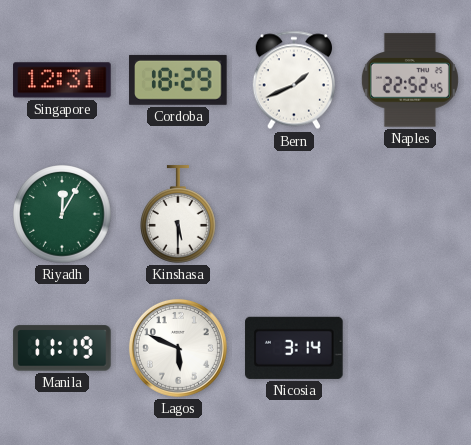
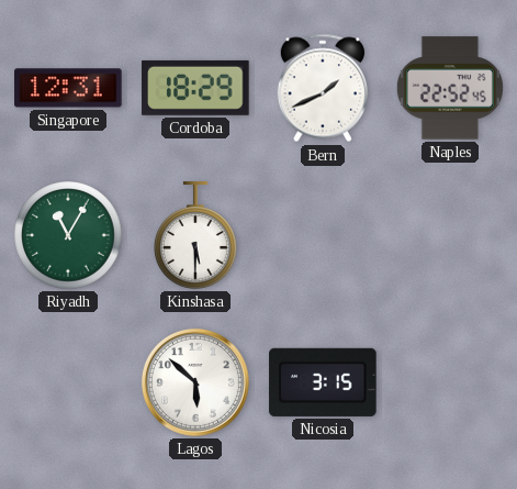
Riyadh: 12:05 -> 11:05 (68, 235)
Manila: 11:19 -> none (62, 348)
Lagos: 5:49 -> 5:52 (195, 382)
Nicosia: 3:14 -> 3:15 (323, 382)
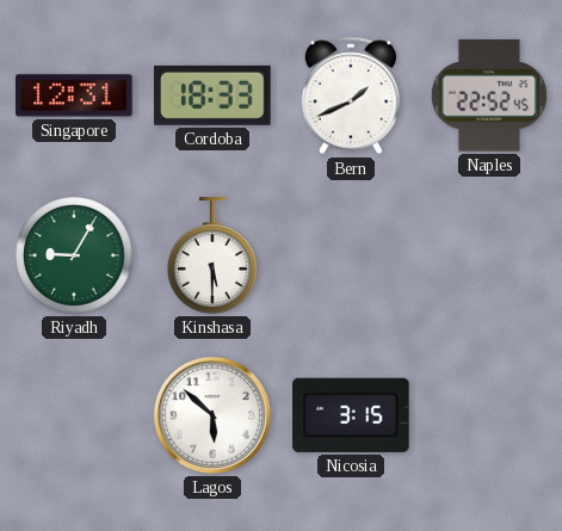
Cordoba: 18:29 -> 18:33 (212, 95)
Riyadh: 11:05 -> 9:05 (74, 255)
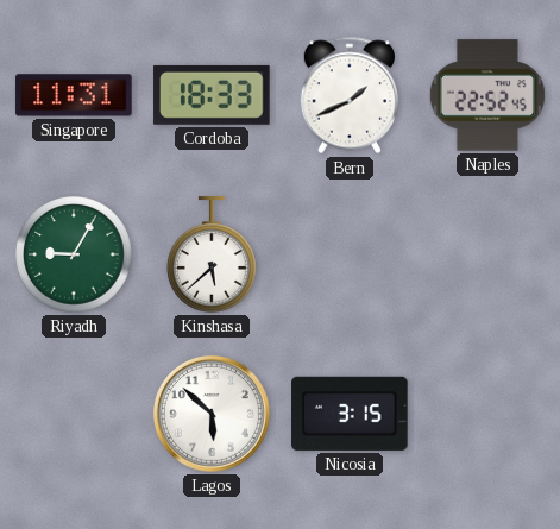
Singapore: 12:31 -> 11:31 (74, 95)
Kinshasa: 5:30 -> 5:38 (213, 254)
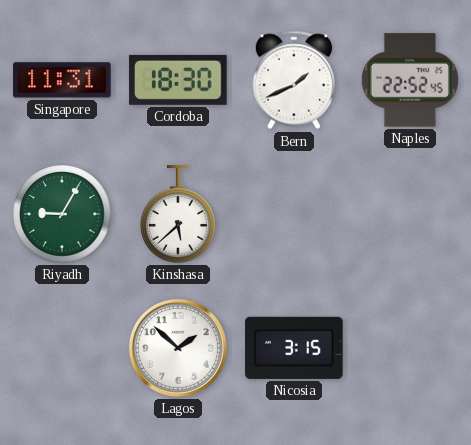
Cordoba: 18:33 -> 18:30 (178, 80)
Lagos: 5:52 -> 1:52 (178, 348)
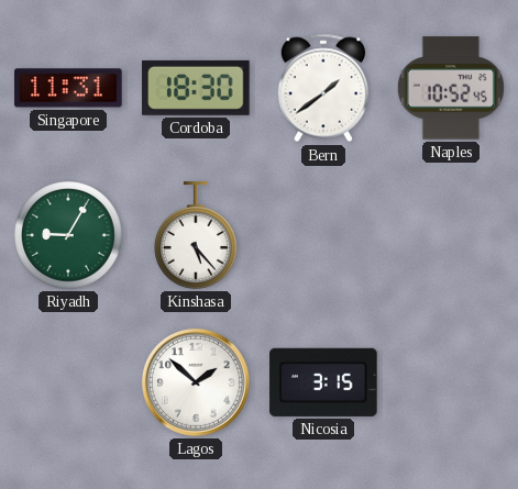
Bern: 1:41 -> 1:39 (322, 88)
Naples: 22:52 -> 10:52 (451, 88)
Kinshasa: 5:38 -> 5:23 (197, 235)
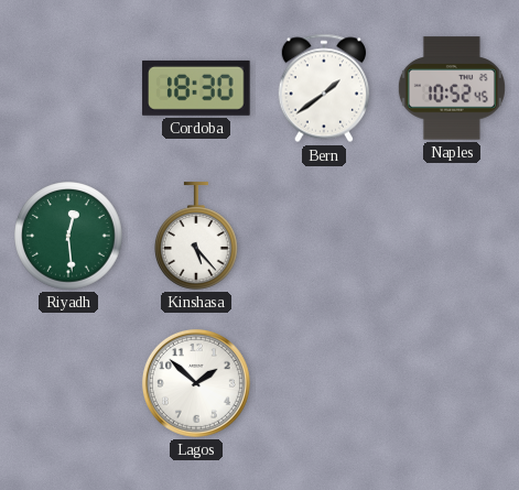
Singapore: 11:31 -> none (68, 88)
Riyadh: 9:05 -> 12:29 (68, 236)
Nicosia: 3:15 -> none (323, 382)
